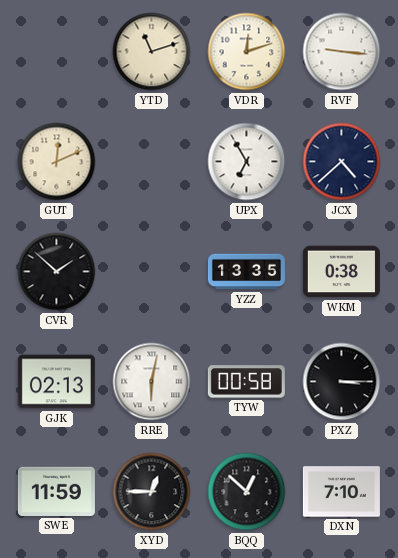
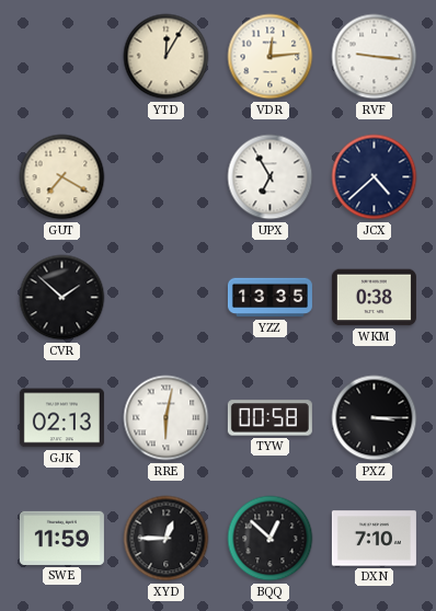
YTD: 11:12 -> 12:05 (167, 57)
VDR: 12:12 -> 12:14 (271, 57)
GUT: 12:11 -> 7:20 (62, 177)
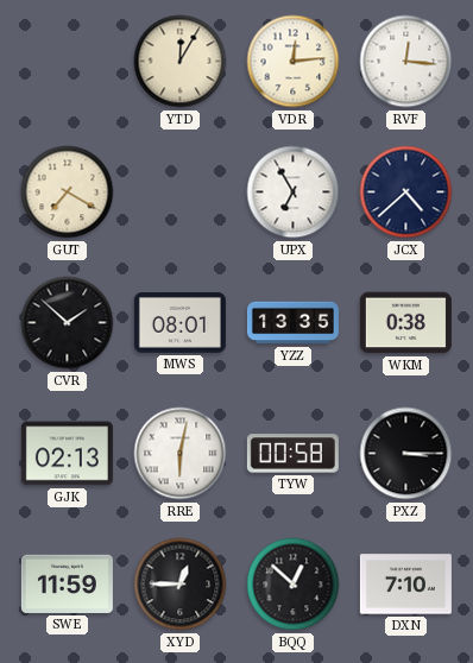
RVF: 9:16 -> 12:16 (406, 62)
MWS: none -> 08:01 (179, 323)
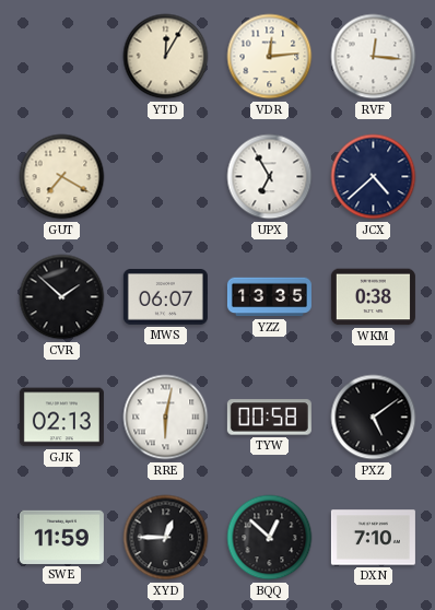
MWS: 08:01 -> 06:07 (165, 297)
PXZ: 3:15 -> 5:09 (374, 418)
